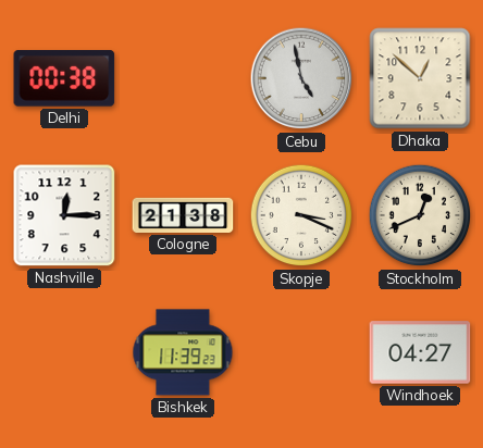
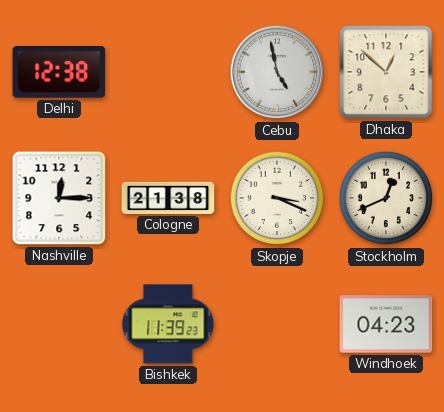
Delhi: 00:38 -> 12:38 (59, 73)
Windhoek: 04:27 -> 04:23 (386, 324)
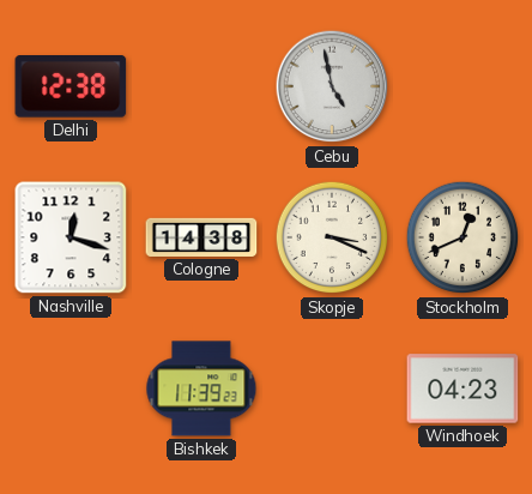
Dhaka: 12:52 -> none (386, 72)
Nashville: 12:15 -> 12:18 (71, 237)
Cologne: 21:38 -> 14:38 (201, 237)
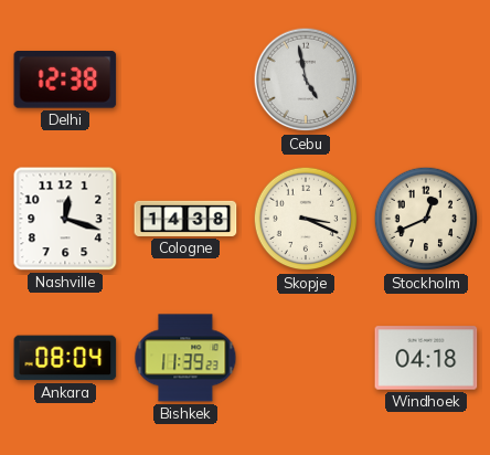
Ankara: none -> 08:04 (65, 358)
Windhoek: 04:23 -> 04:18 (426, 358)
